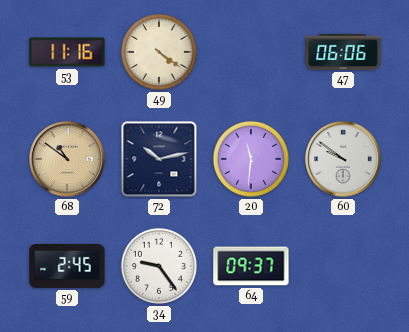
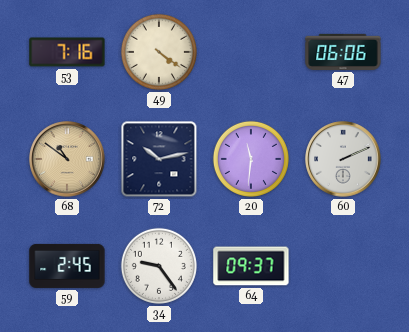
53: 11:16 -> 7:16 (67, 52)
60: 9:51 -> 2:11 (343, 159)
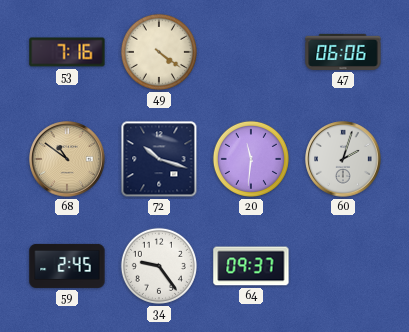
72: 10:13 -> 10:18 (159, 159)
60: 2:11 -> 2:03 (343, 159)
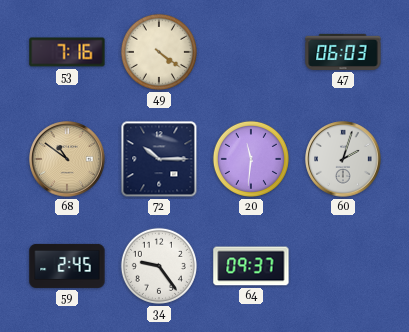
47: 06:06 -> 06:03 (343, 52)
72: 10:18 -> 10:15 (159, 159)
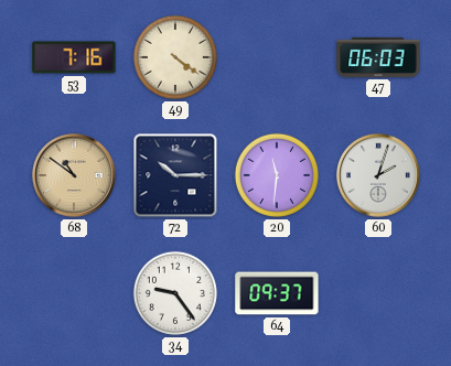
59: 2:45 -> none (67, 266)
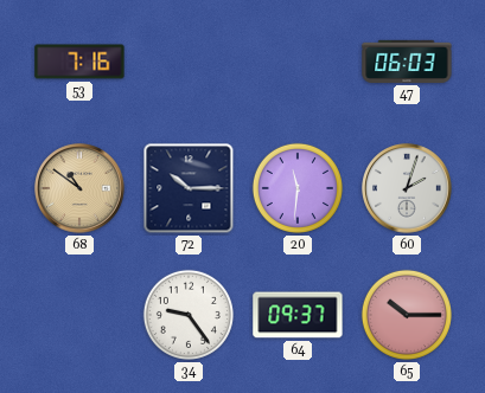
49: 4:21 -> none (175, 57)
65: none -> 10:15 (407, 315)
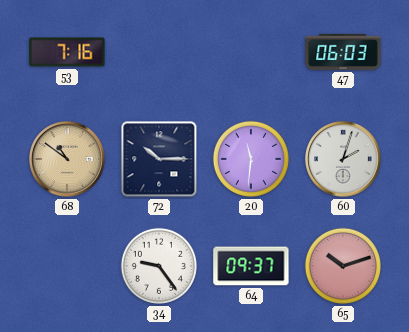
65: 10:15 -> 10:12 (343, 266)
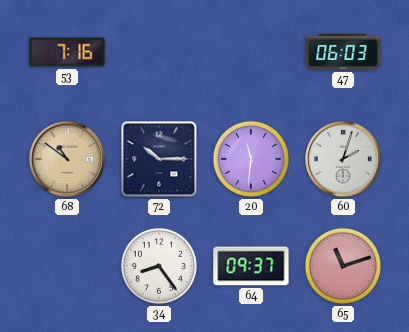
34: 9:24 -> 8:24 (159, 266)
65: 10:12 -> 11:12 (343, 266)
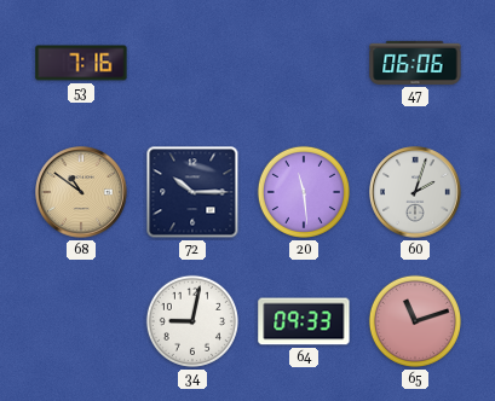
47: 06:03 -> 06:06 (415, 63)
20: 11:31 -> 11:29 (304, 192)
34: 8:24 -> 9:02 (192, 321)
64: 09:37 -> 09:33 (304, 321)
